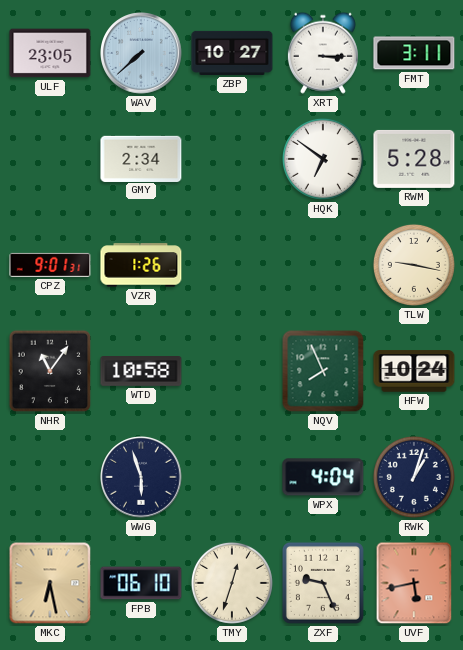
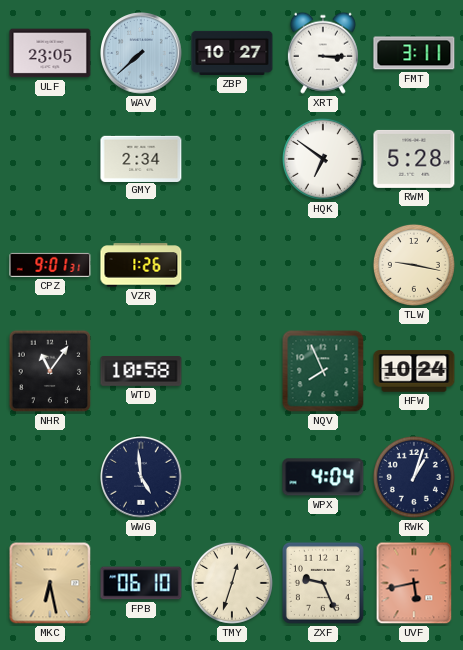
WWG: 5:57 -> 4:59 (142, 478)
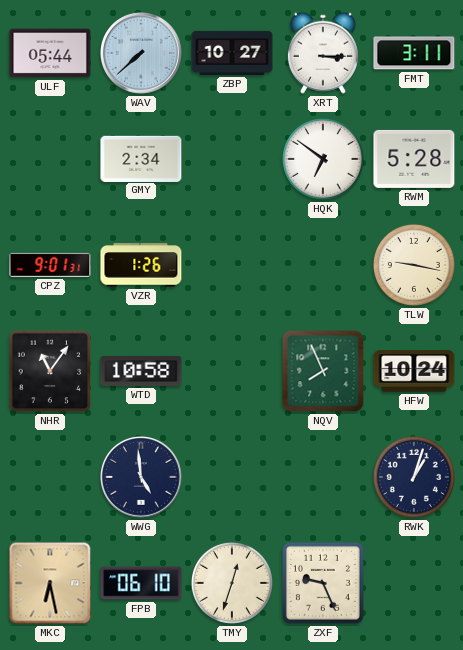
ULF: 23:05 -> 05:44 (50, 53)
WPX: 4:04 -> none (323, 477)
UVF: 5:43 -> none (414, 583)
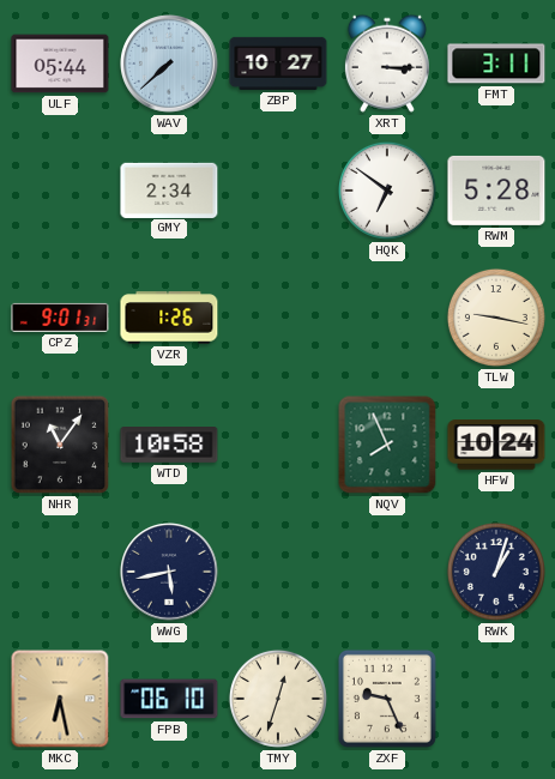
WWG: 4:59 -> 5:43 (170, 573)
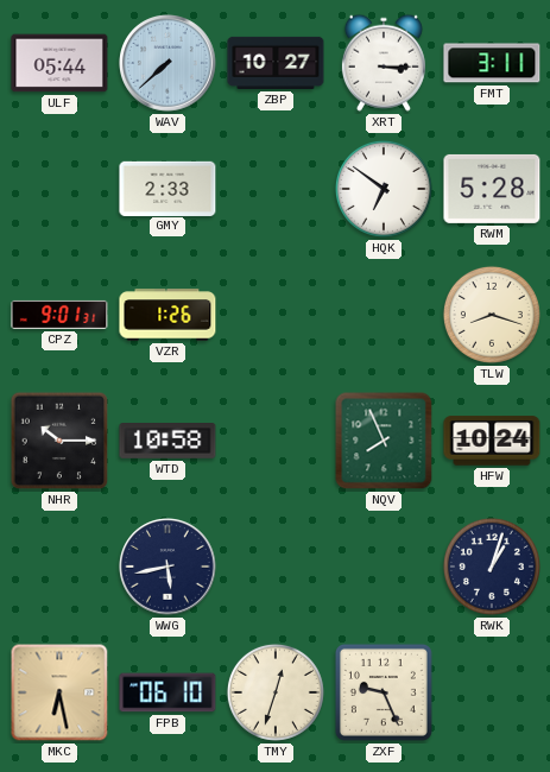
GMY: 2:34 -> 2:33 (167, 188)
TLW: 9:17 -> 8:18 (492, 315)
NHR: 11:06 -> 10:15 (59, 441)
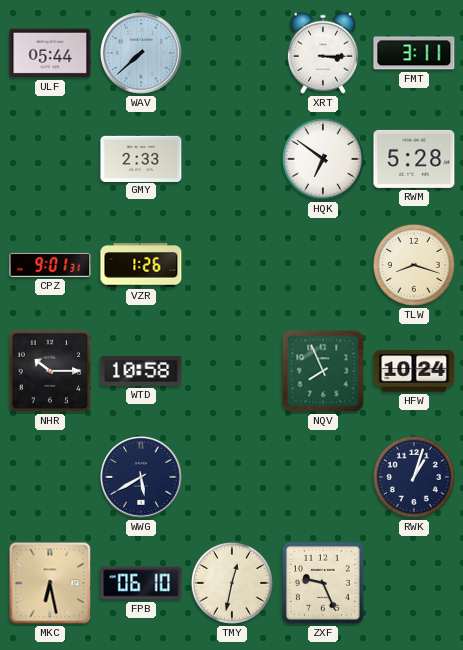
ZBP: 10:27 -> none (276, 63)
WWG: 5:43 -> 5:40 (142, 478)
TMY: 12:33 -> 12:32 (232, 583)
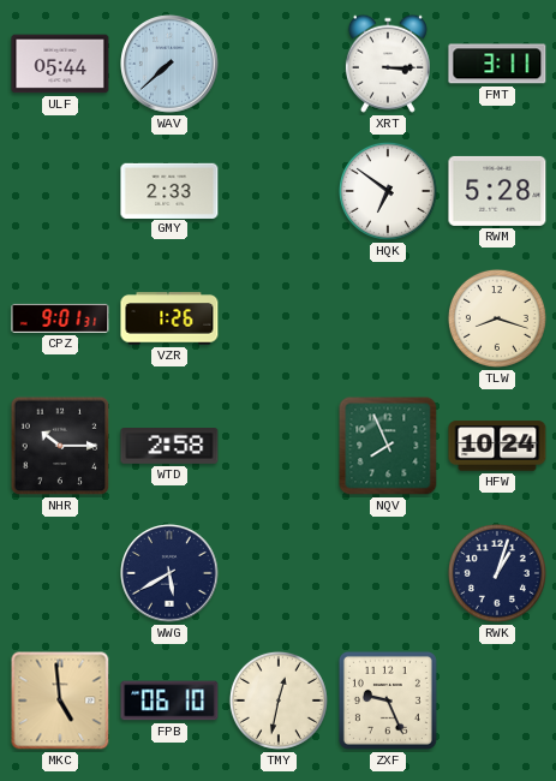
WTD: 10:58 -> 2:58 (169, 446)
MKC: 6:28 -> 4:59 (60, 700)
